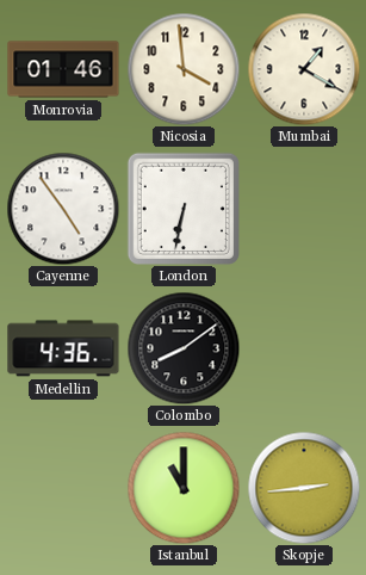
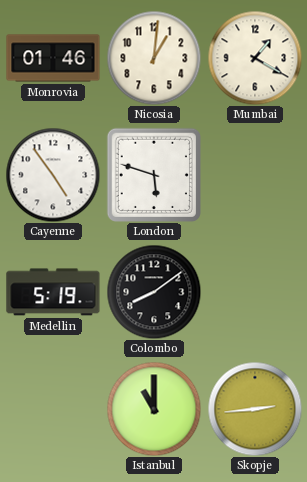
Nicosia: 3:59 -> 1:01 (154, 58)
London: 6:32 -> 5:48 (153, 174)
Medellin: 4:36 -> 5:19 (53, 292)
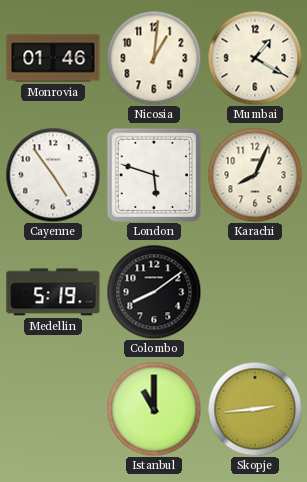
Karachi: none -> 8:04 (255, 175)
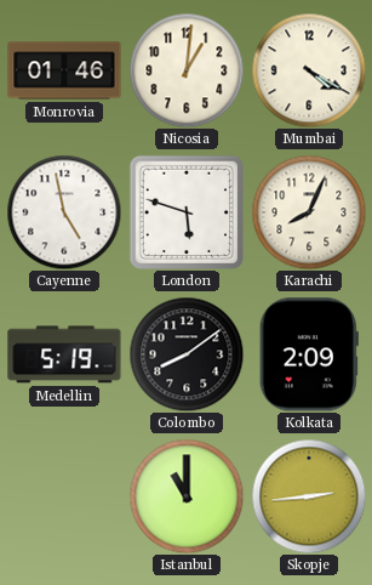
Mumbai: 1:20 -> 4:20 (309, 70)
Cayenne: 4:54 -> 4:58 (64, 212)
Kolkata: none -> 2:09 (309, 354)
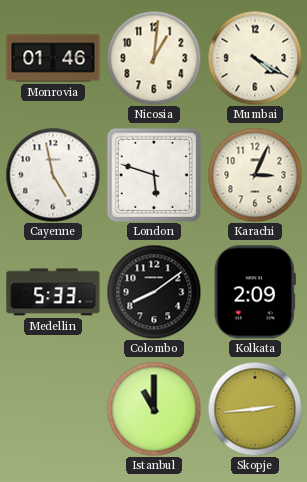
Karachi: 8:04 -> 3:04 (255, 175)
Medellin: 5:19 -> 5:33 (53, 292)
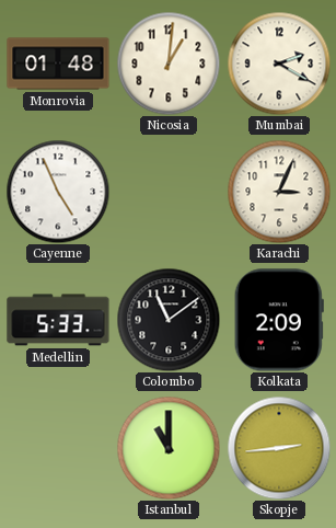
Monrovia: 01:46 -> 01:48 (58, 64)
Mumbai: 4:20 -> 2:20 (279, 64)
Cayenne: 4:58 -> 4:56 (58, 192)
London: 5:48 -> none (153, 174)
Colombo: 8:09 -> 11:09 (169, 320)
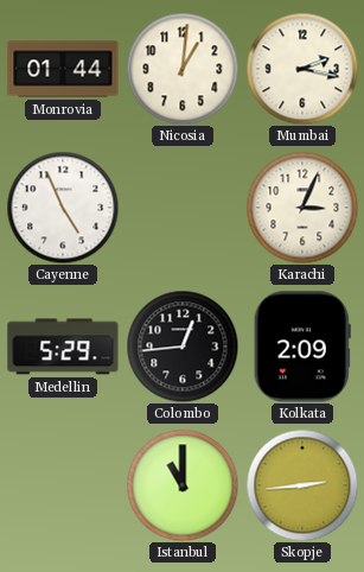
Monrovia: 01:48 -> 01:44 (63, 69)
Mumbai: 2:20 -> 2:17 (302, 69)
Medellin: 5:33 -> 5:29 (63, 347)
Colombo: 11:09 -> 12:44 (183, 347)
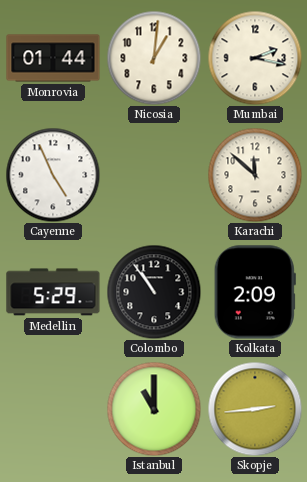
Karachi: 3:04 -> 11:52 (255, 175)
Colombo: 12:44 -> 10:54 (154, 292)
